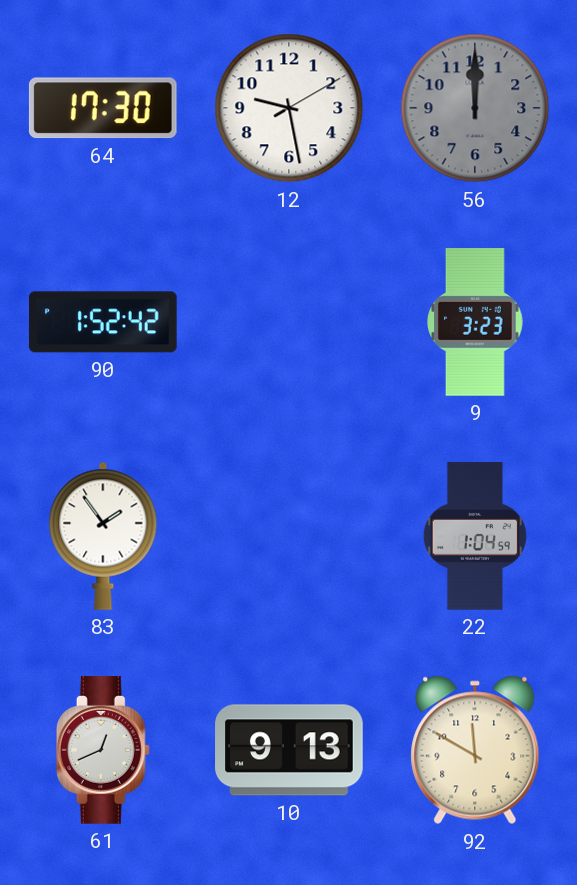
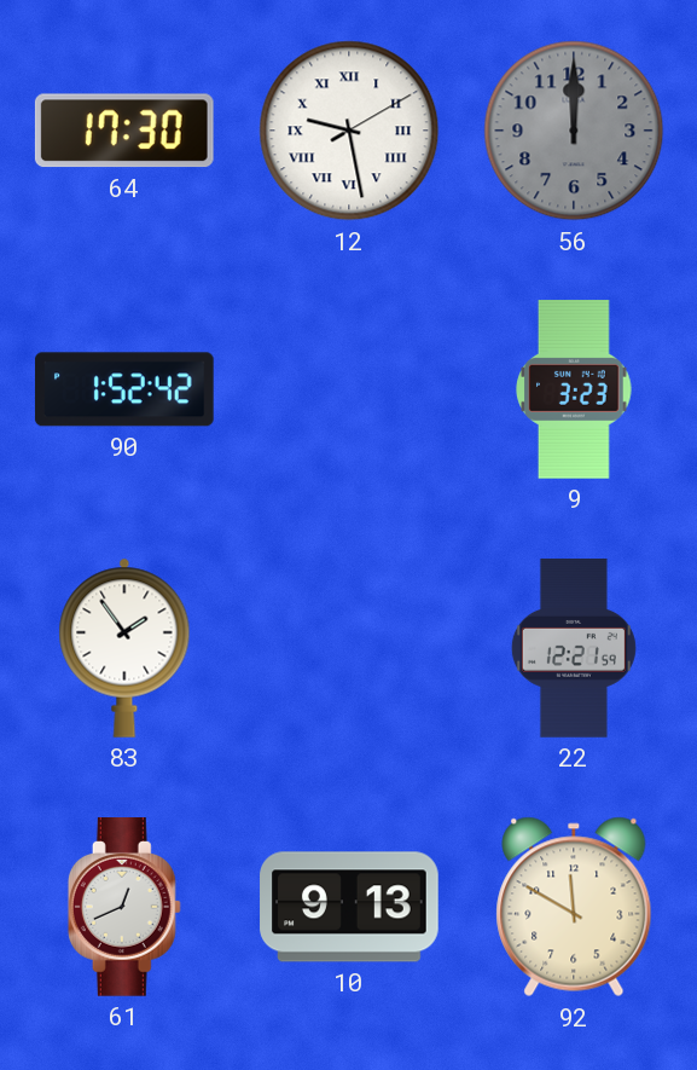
12 numerals: Arabic -> Roman (349, 131)
22: 1:04 -> 12:21 (574, 648)
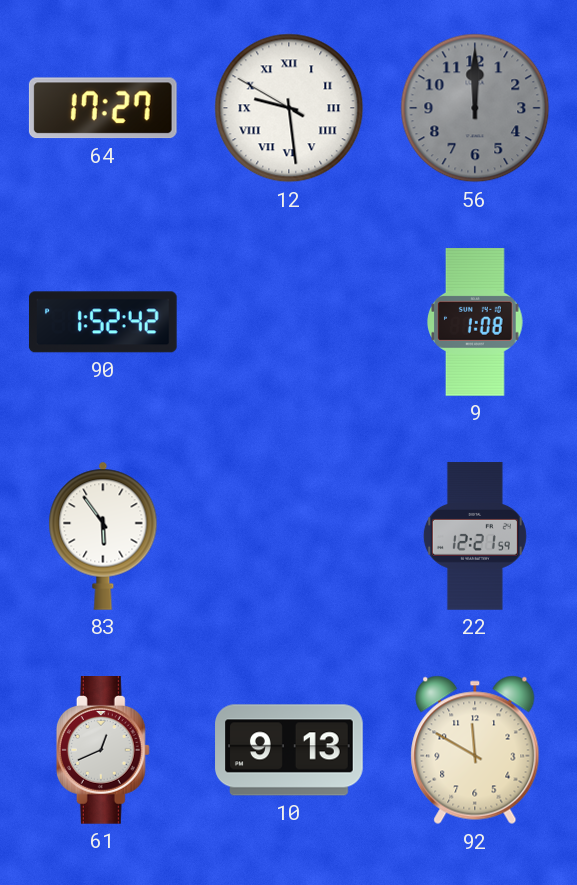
64: 17:30 -> 17:27 (103, 108)
12: 9:28:10 -> 9:28:50 (289, 108)
9: 3:23 -> 1:08 (476, 323)
83: 1:54 -> 5:54 (103, 536)
